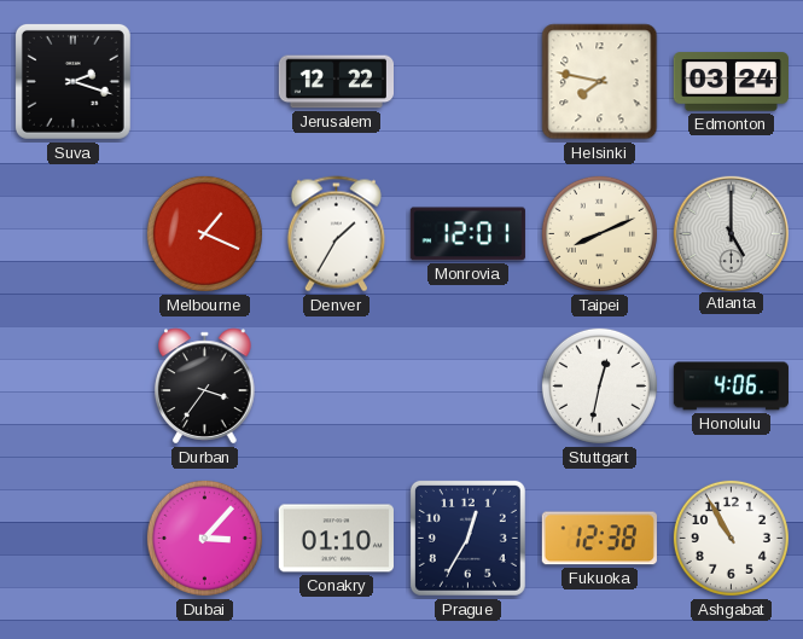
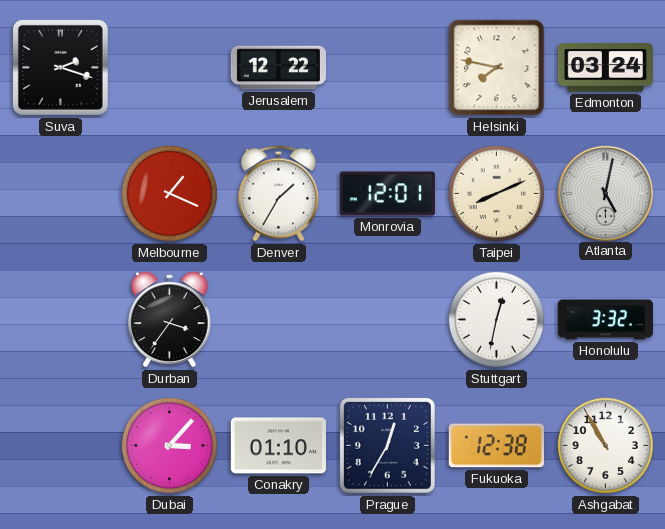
Atlanta: 5:00 -> 5:02 (605, 193)
Honolulu: 4:06 -> 3:32 (605, 320)
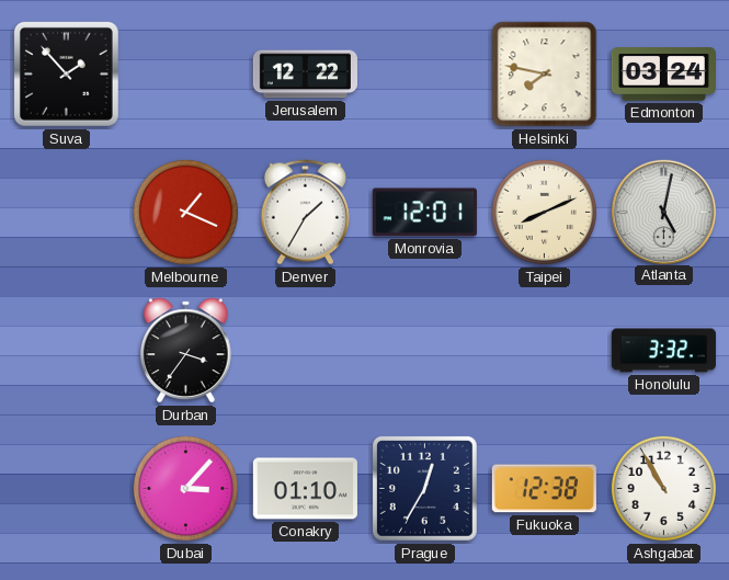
Suva: 2:18 -> 1:53 (66, 73)
Stuttgart: 12:32 -> none (496, 319)
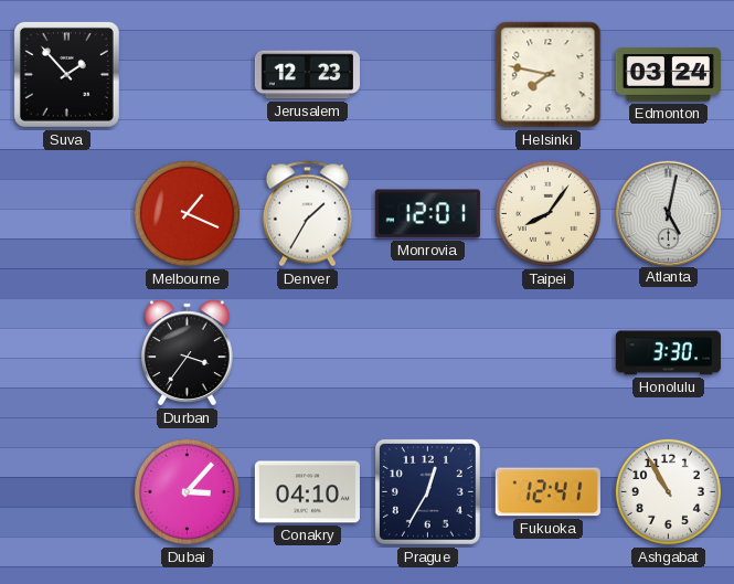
Jerusalem: 12:22 -> 12:23 (307, 75)
Taipei: 8:11 -> 8:06 (547, 213)
Honolulu: 3:32 -> 3:30 (668, 353)
Conakry: 01:10 -> 04:10 (307, 492)
Fukuoka: 12:38 -> 12:41 (547, 492)
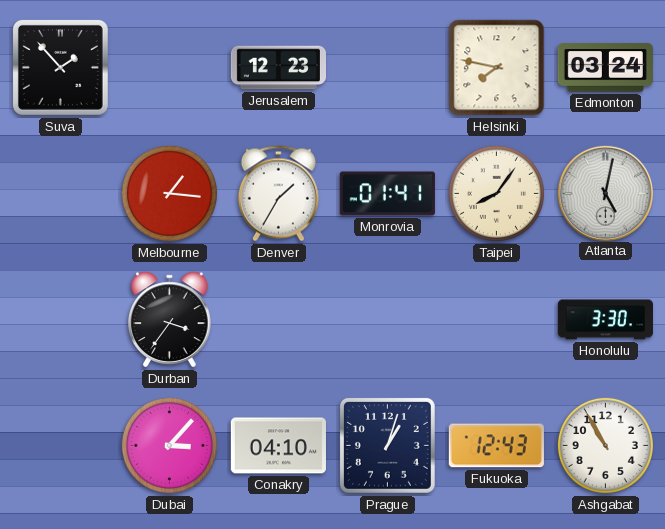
Melbourne: 1:19 -> 1:16 (169, 193)
Monrovia: 12:01 -> 01:41 (387, 194)
Prague: 12:35 -> 1:03 (387, 445)
Fukuoka: 12:41 -> 12:43 (496, 446)
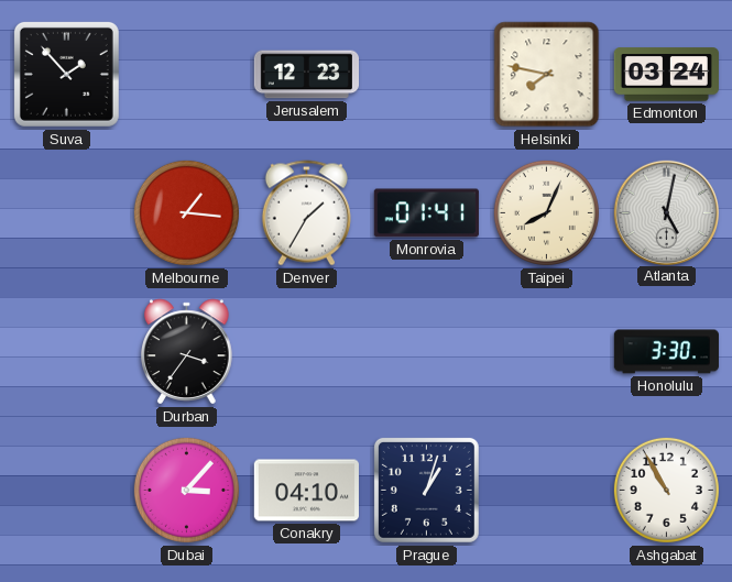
Taipei: 8:06 -> 8:04 (546, 212)
Fukuoka: 12:43 -> none (496, 446)
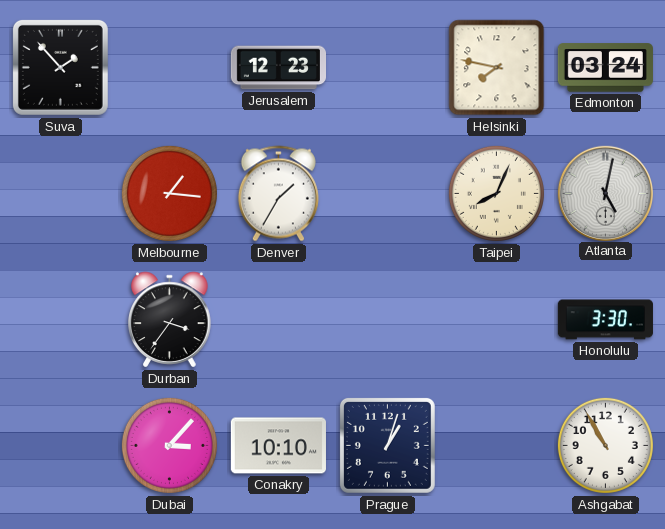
Monrovia: 01:41 -> none (426, 213)
Conakry: 04:10 -> 10:10 (278, 446)
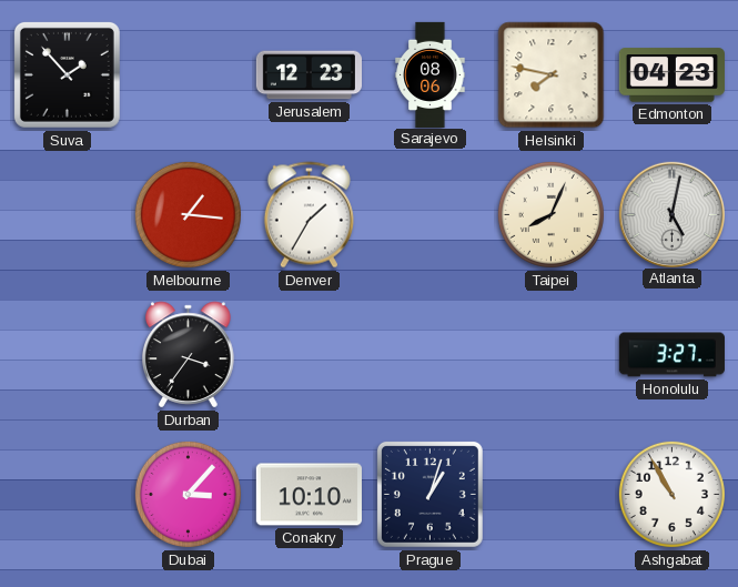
Sarajevo: none -> 08:06 (431, 74)
Edmonton: 03:24 -> 04:23 (671, 75)
Honolulu: 3:30 -> 3:27 (671, 355)
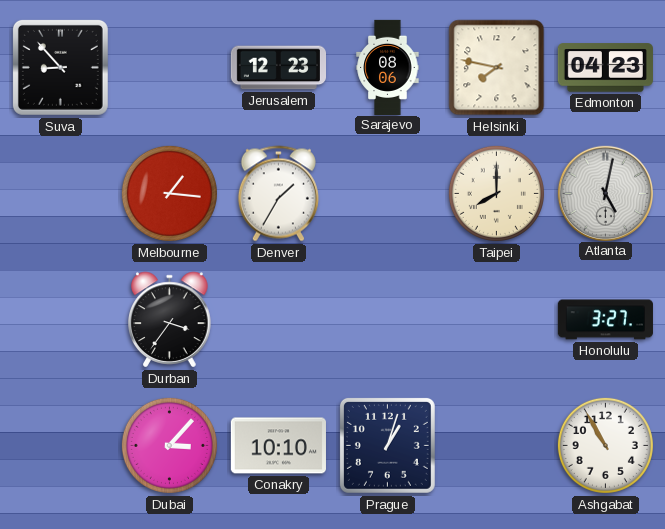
Suva: 1:53 -> 8:53 (60, 67)
Taipei: 8:04 -> 8:00 (496, 193)
